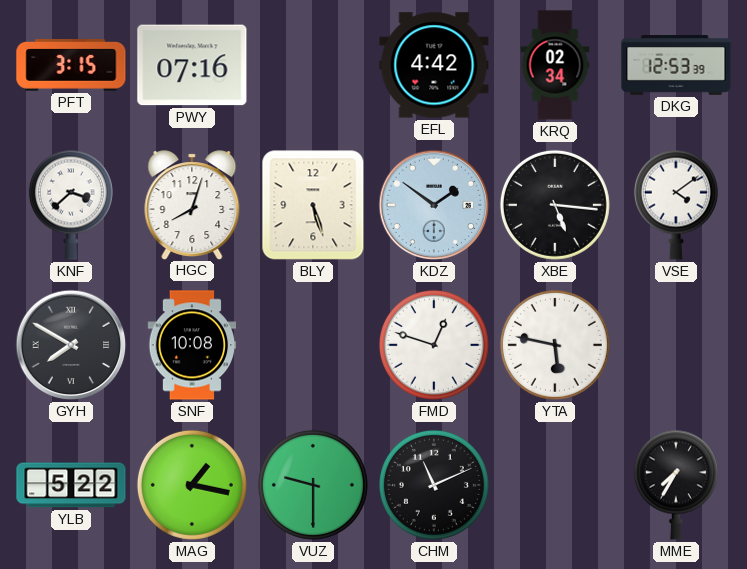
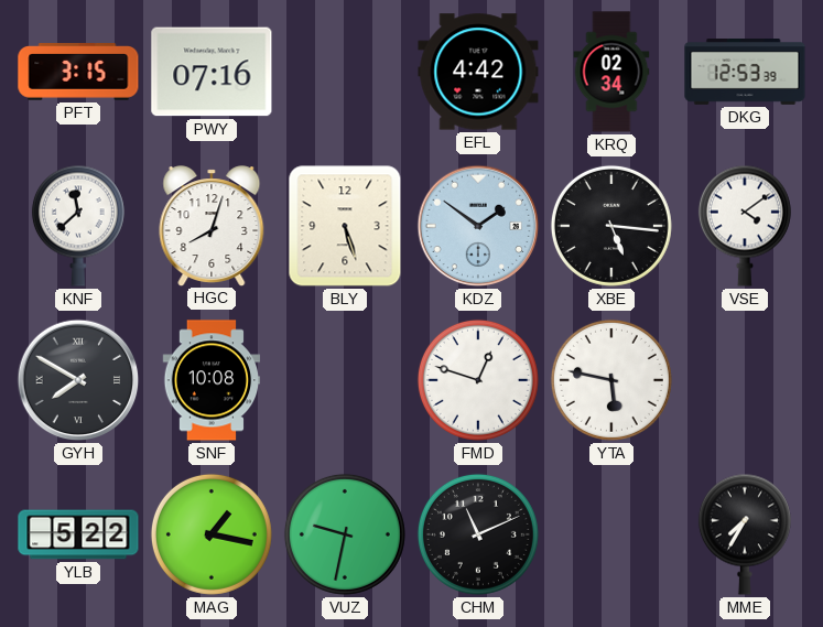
KNF: 3:38 -> 11:38 (78, 226)
VUZ: 9:30 -> 9:32 (345, 534)
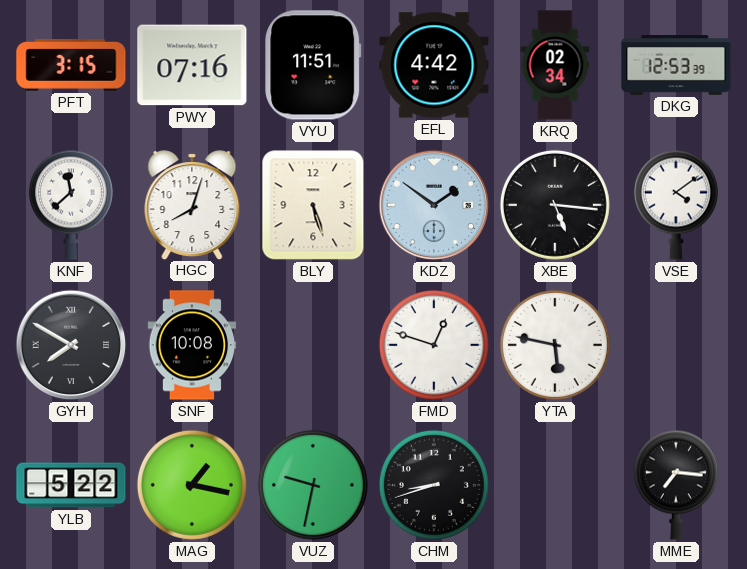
VYU: none -> 11:51 (313, 65)
CHM: 11:11 -> 8:42 (434, 485)
MME: 7:35 -> 7:16 (676, 485)
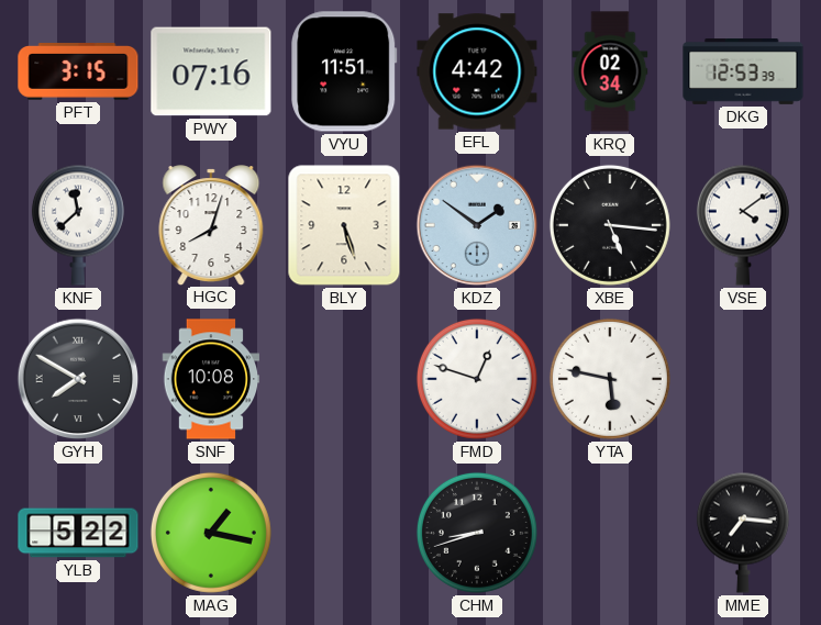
VUZ: 9:32 -> none (313, 485)
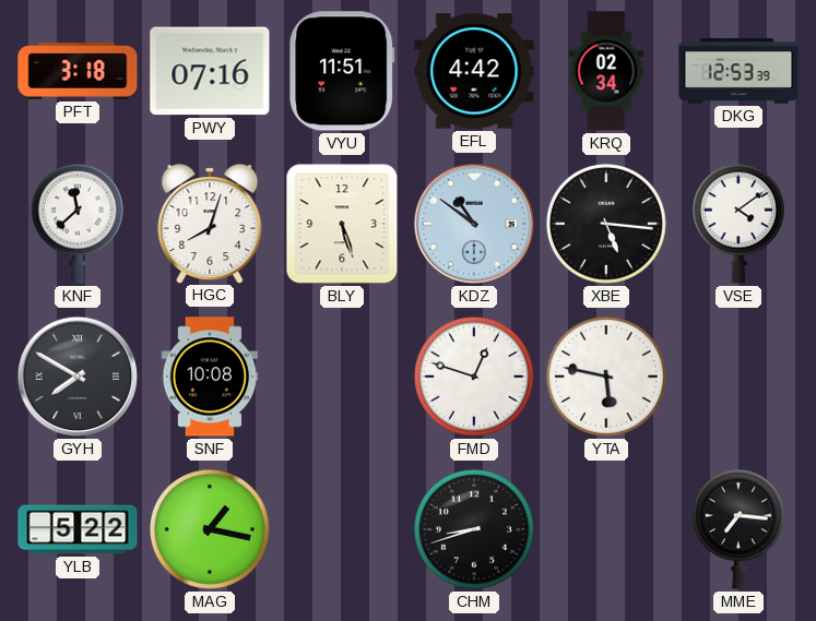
PFT: 3:15 -> 3:18 (78, 72)
KDZ: 1:51 -> 10:51 (474, 224)
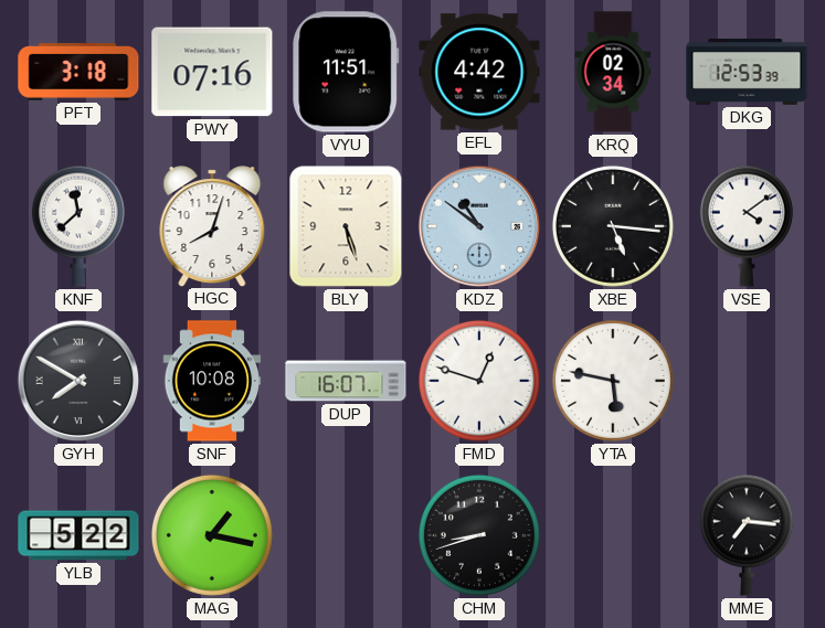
DUP: none -> 16:07 (346, 381)
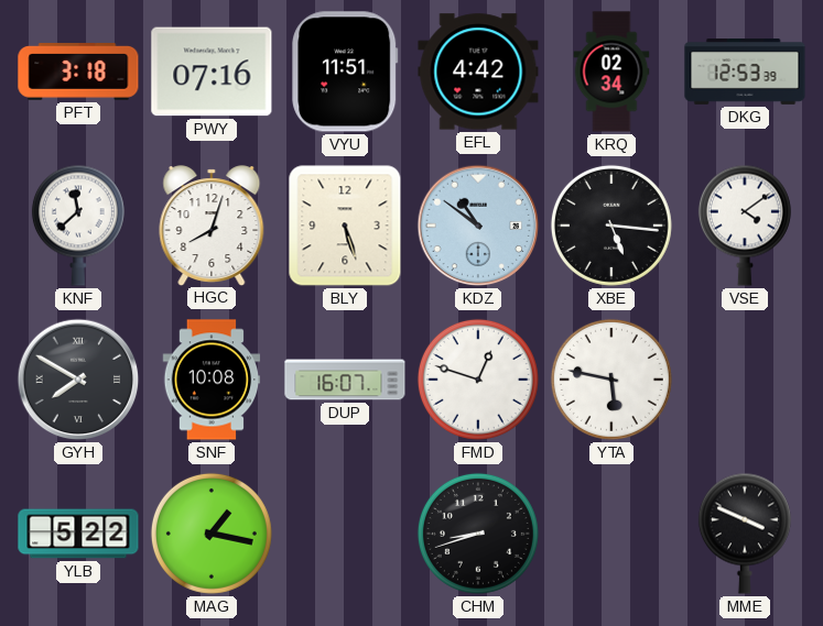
MME: 7:16 -> 3:49 (745, 534)
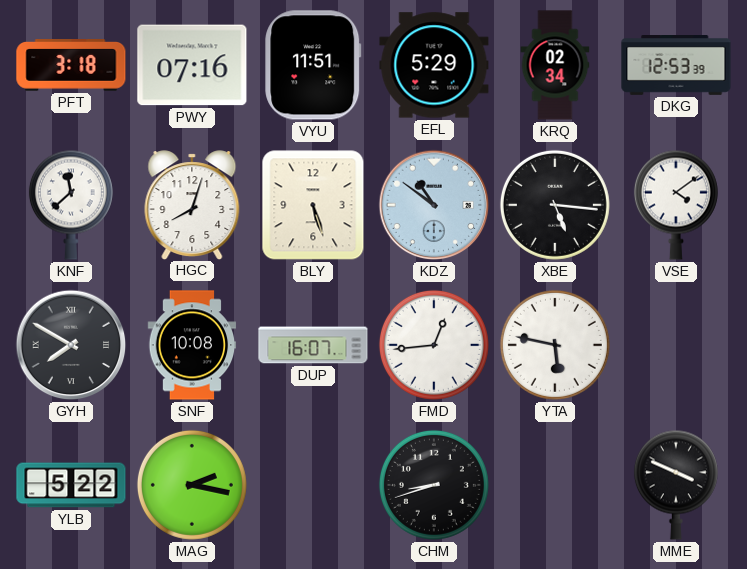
EFL: 4:42 -> 5:29 (434, 65)
FMD: 12:48 -> 12:44 (434, 345)
MAG: 1:17 -> 2:17 (192, 485)
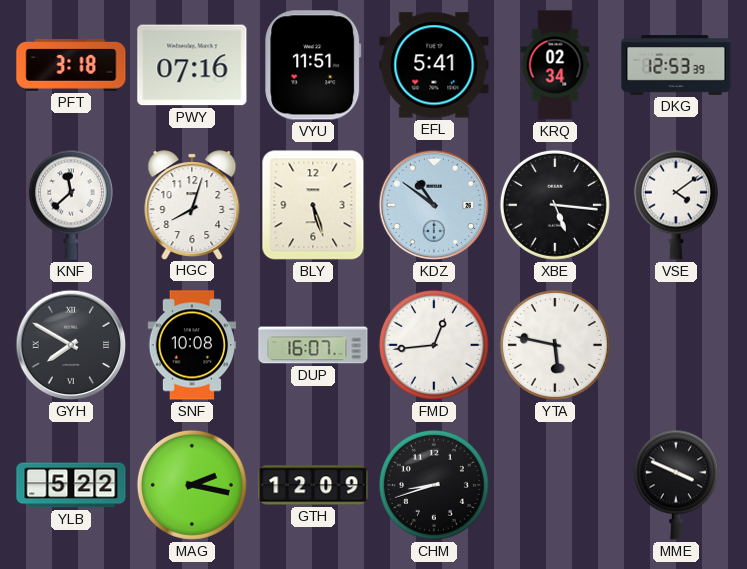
EFL: 5:29 -> 5:41 (434, 65)
GTH: none -> 12:09 (313, 485)
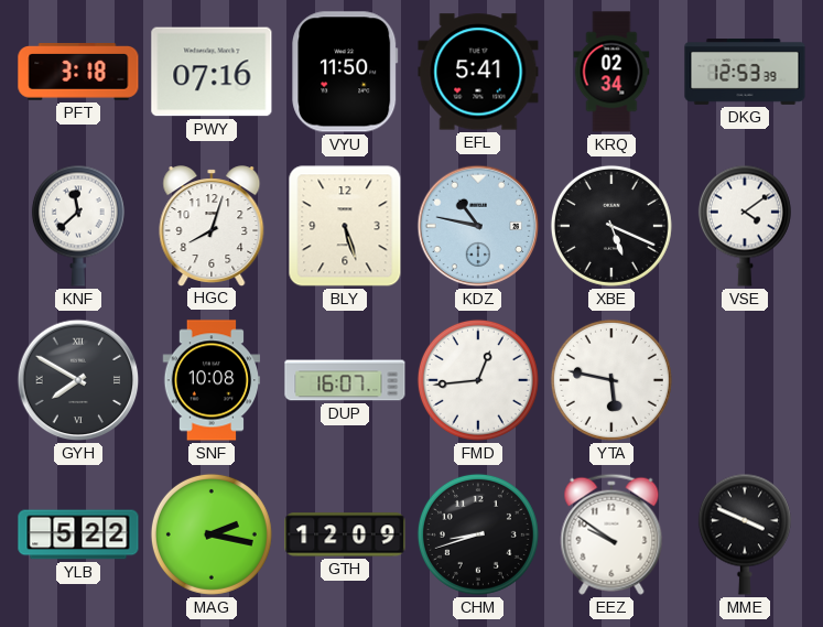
VYU: 11:51 -> 11:50 (345, 72)
KDZ: 10:51 -> 10:47 (478, 226)
XBE: 5:16 -> 5:19 (611, 226)
EEZ: none -> 9:51 (611, 534)
